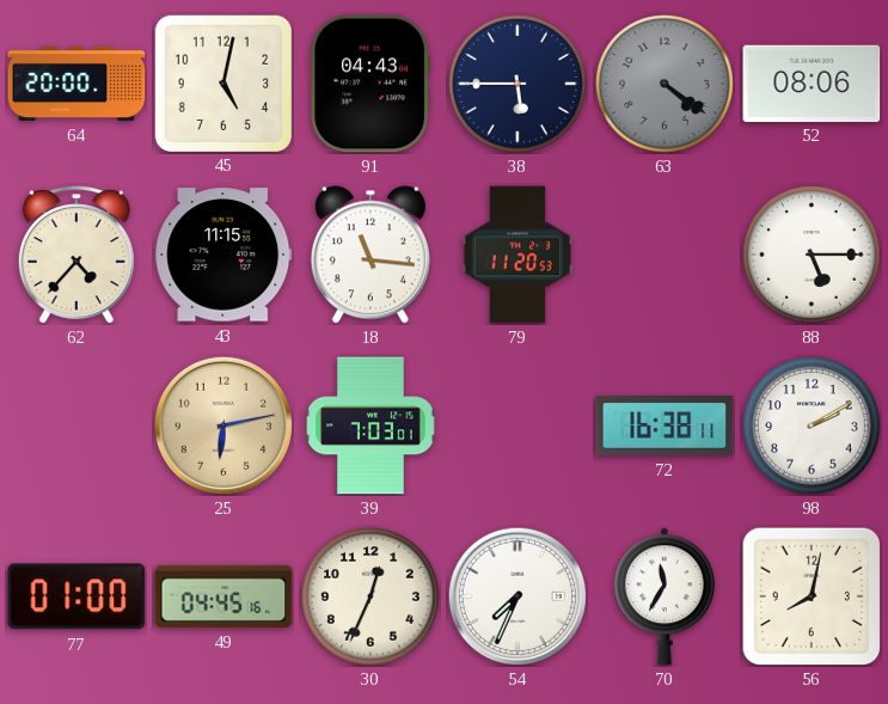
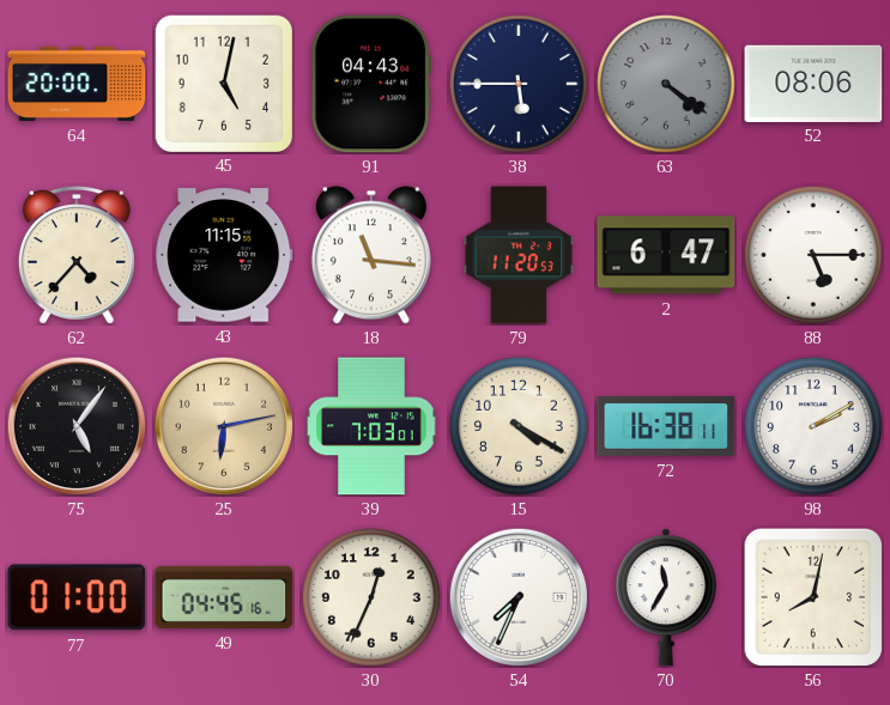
2: none -> 6:47 (666, 255)
75: none -> 5:06 (75, 425)
15: none -> 4:20 (519, 426)
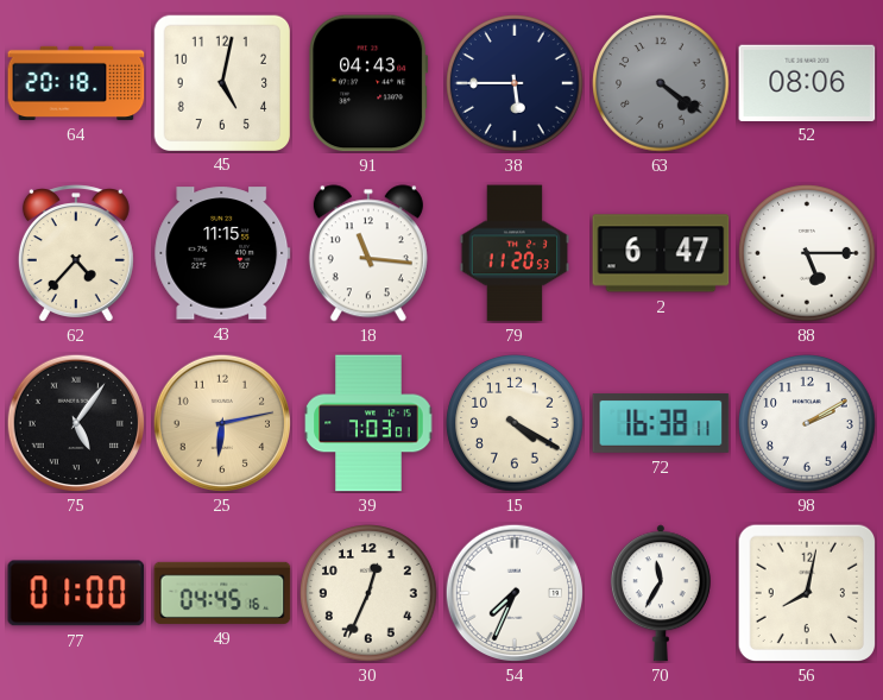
64: 20:00 -> 20:18 (76, 83)
